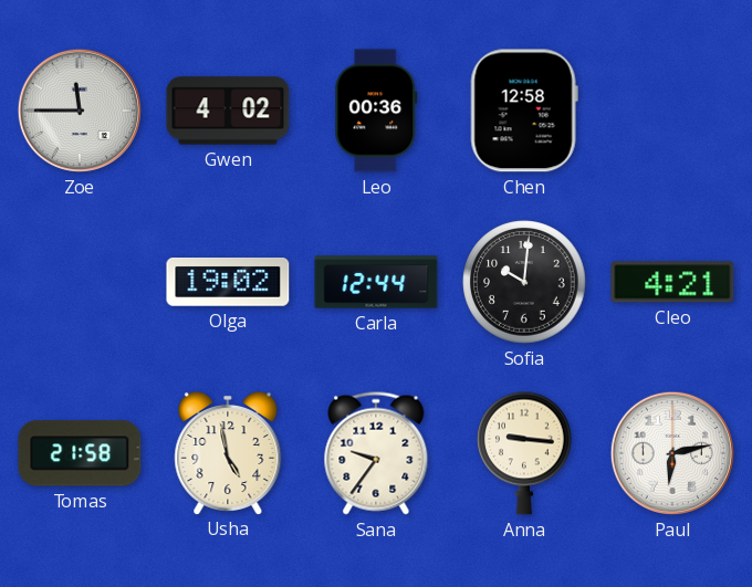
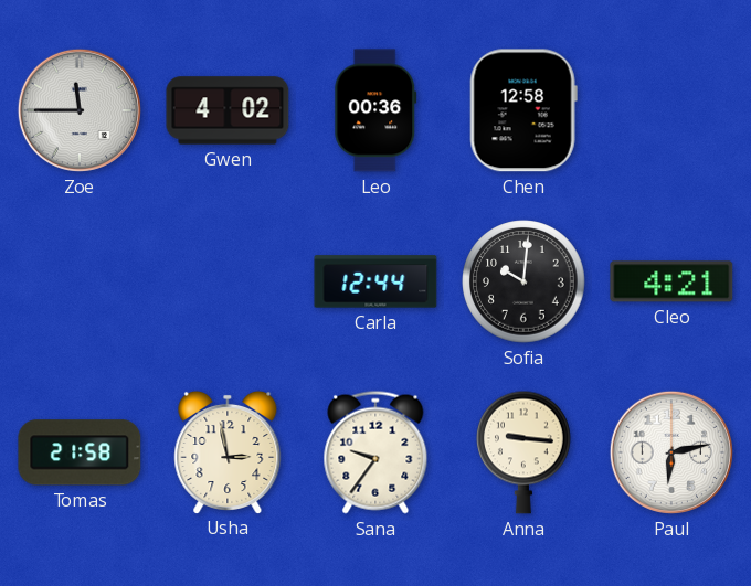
Olga: 19:02 -> none (228, 283)
Usha: 4:58 -> 2:58 (228, 451)
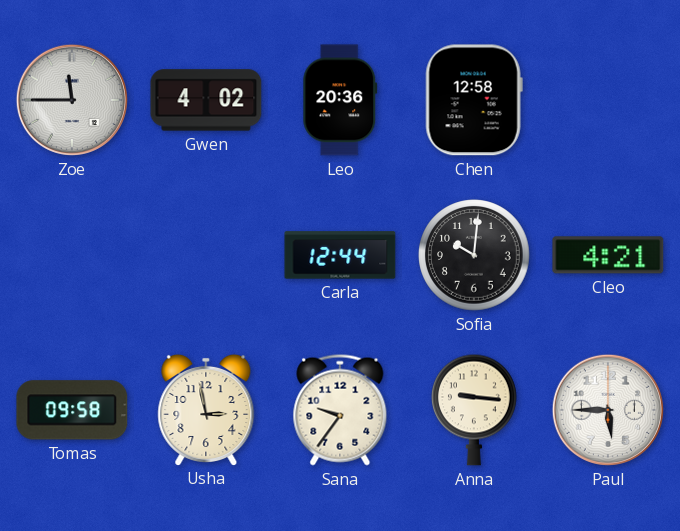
Leo: 00:36 -> 20:36 (340, 100)
Tomas: 21:58 -> 09:58 (72, 410)
Paul: 6:13 -> 5:45 (608, 410)
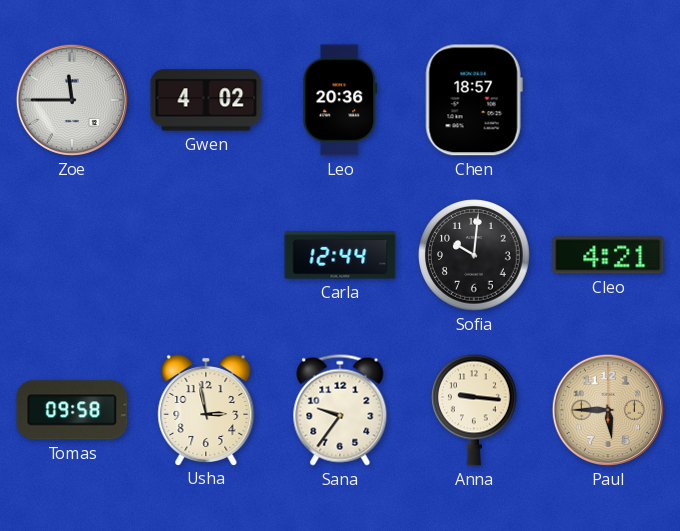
Chen: 12:58 -> 18:57 (474, 100)
Paul dial: white -> champagne (608, 410)
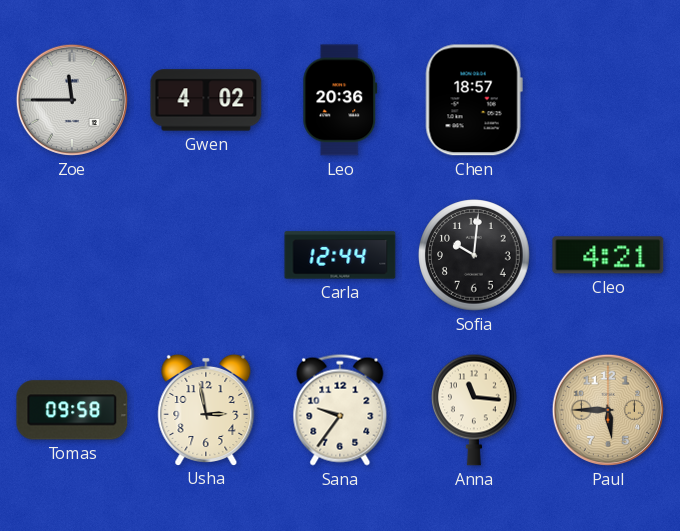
Anna: 9:16 -> 11:16 (475, 410)
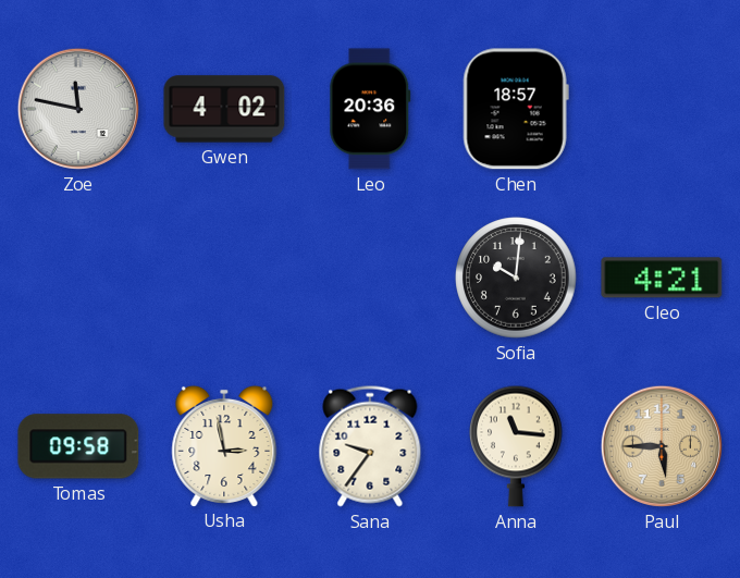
Zoe: 11:45 -> 11:47 (78, 109)
Carla: 12:44 -> none (340, 255)
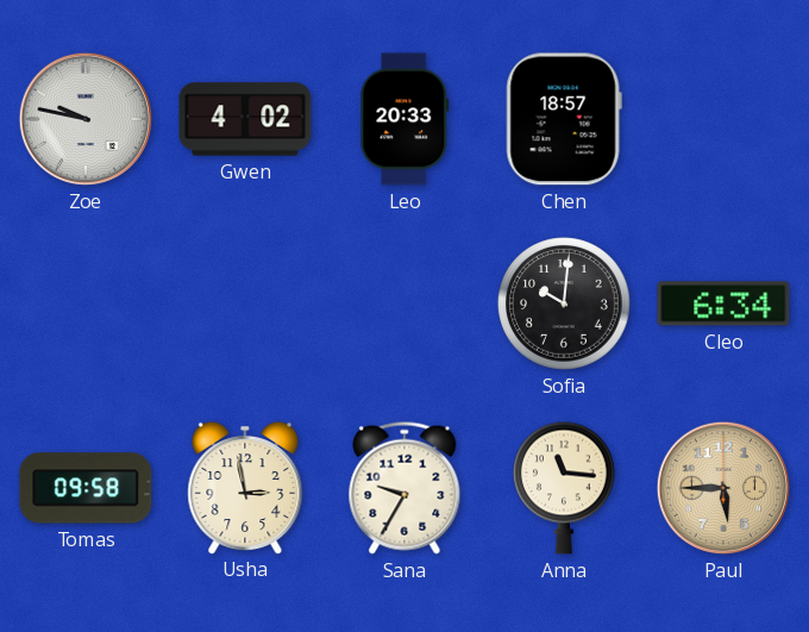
Zoe: 11:47 -> 9:47 (86, 119)
Leo: 20:36 -> 20:33 (404, 119)
Cleo: 4:21 -> 6:34 (723, 304)
Sana: 9:36 -> 9:35 (404, 488)
